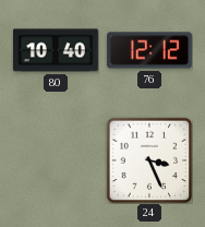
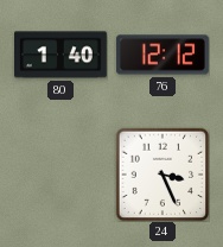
80: 10:40 -> 1:40 (60, 55)
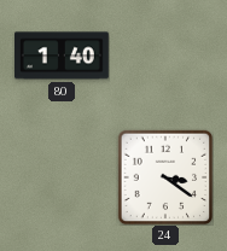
76: 12:12 -> none (163, 55)
24: 3:26 -> 3:21 (165, 177)
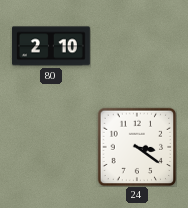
80: 1:40 -> 2:10 (51, 46)
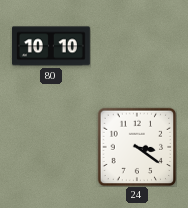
80: 2:10 -> 10:10 (51, 46)
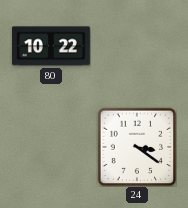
80: 10:10 -> 10:22 (51, 46)
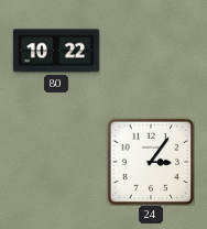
24: 3:21 -> 3:06 (151, 162)
